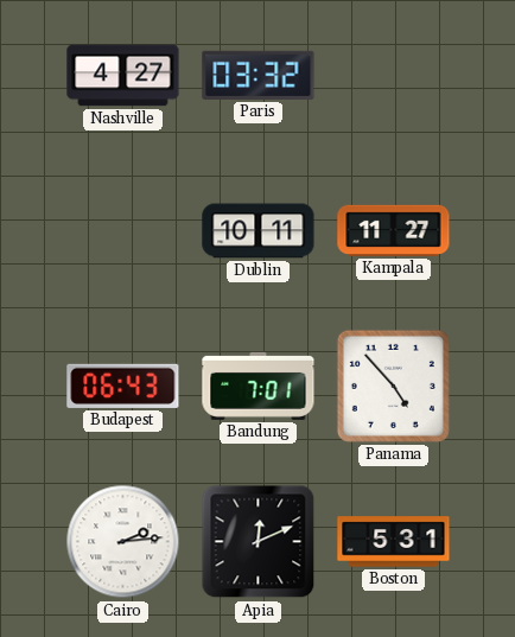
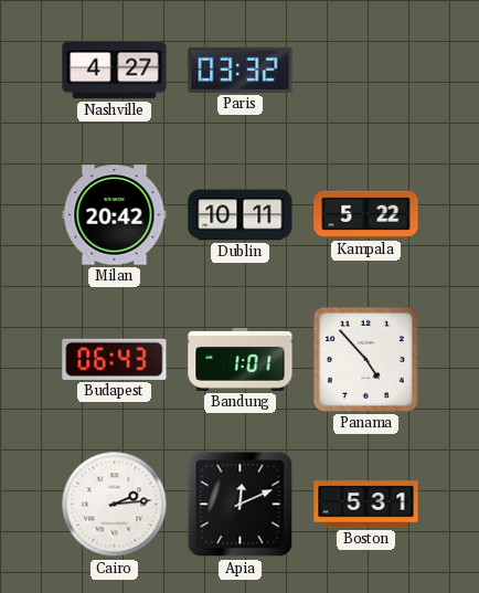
Milan: none -> 20:42 (115, 215)
Kampala: 11:27 -> 5:22 (366, 214)
Bandung: 7:01 -> 1:01 (241, 359)
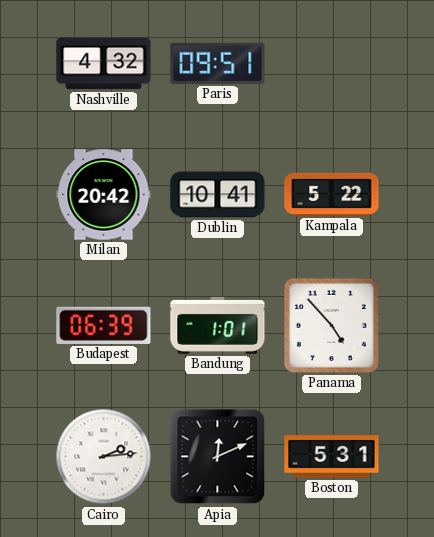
Nashville: 4:27 -> 4:32 (104, 64)
Paris: 03:32 -> 09:51 (218, 63)
Dublin: 10:11 -> 10:41 (218, 195)
Budapest: 06:43 -> 06:39 (104, 325)
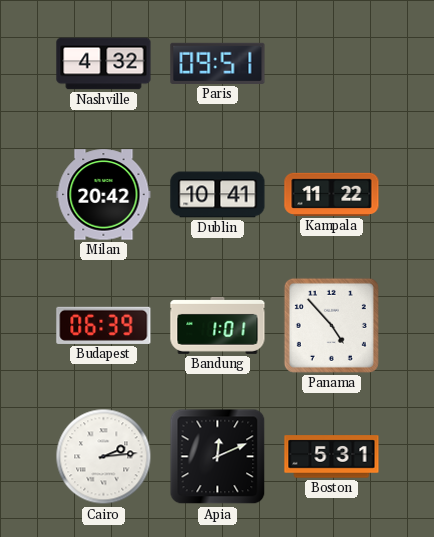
Kampala: 5:22 -> 11:22 (332, 194)
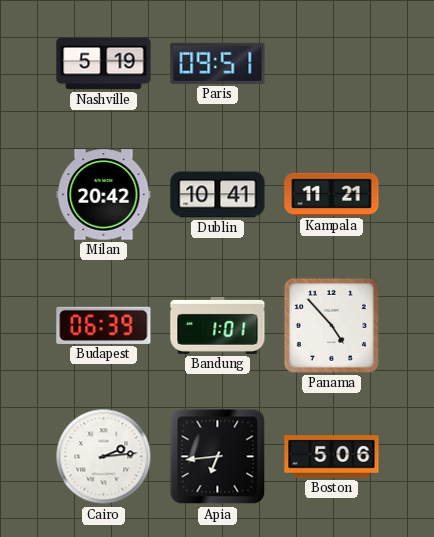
Nashville: 4:32 -> 5:19 (104, 64)
Kampala: 11:22 -> 11:21 (332, 194)
Apia: 12:11 -> 6:44 (218, 457)
Boston: 5:31 -> 5:06 (332, 457)
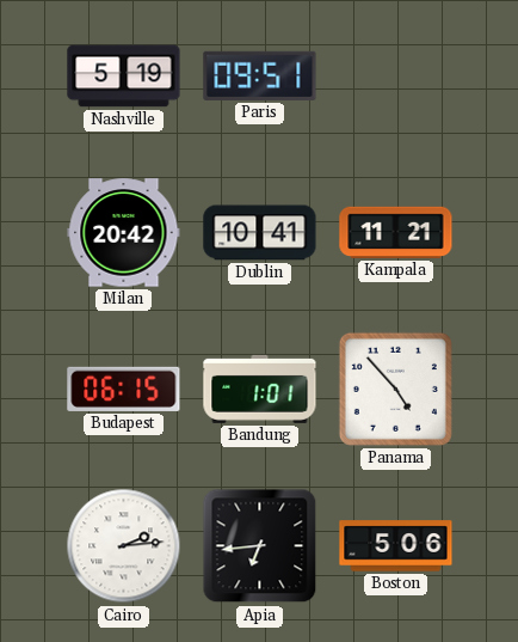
Budapest: 06:39 -> 06:15 (124, 389)
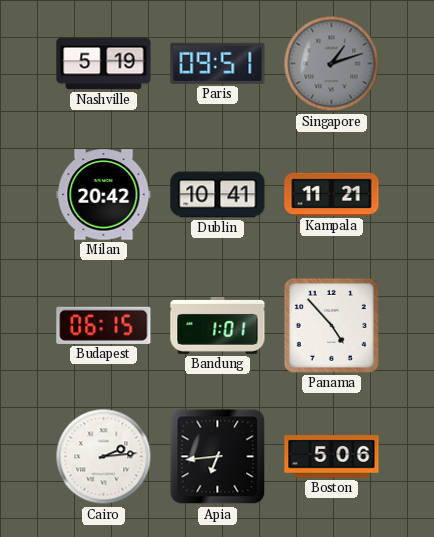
Singapore: none -> 1:12 (332, 64)
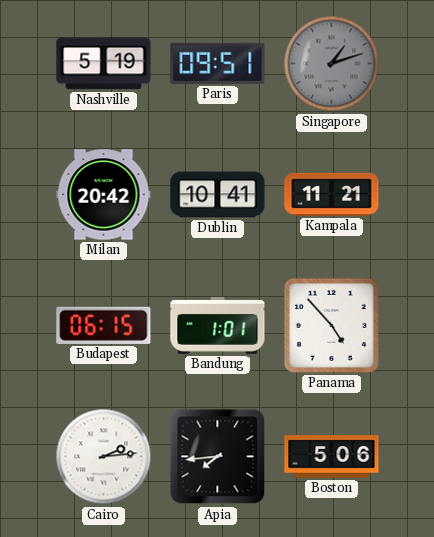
Apia: 6:44 -> 7:44 (218, 457)
